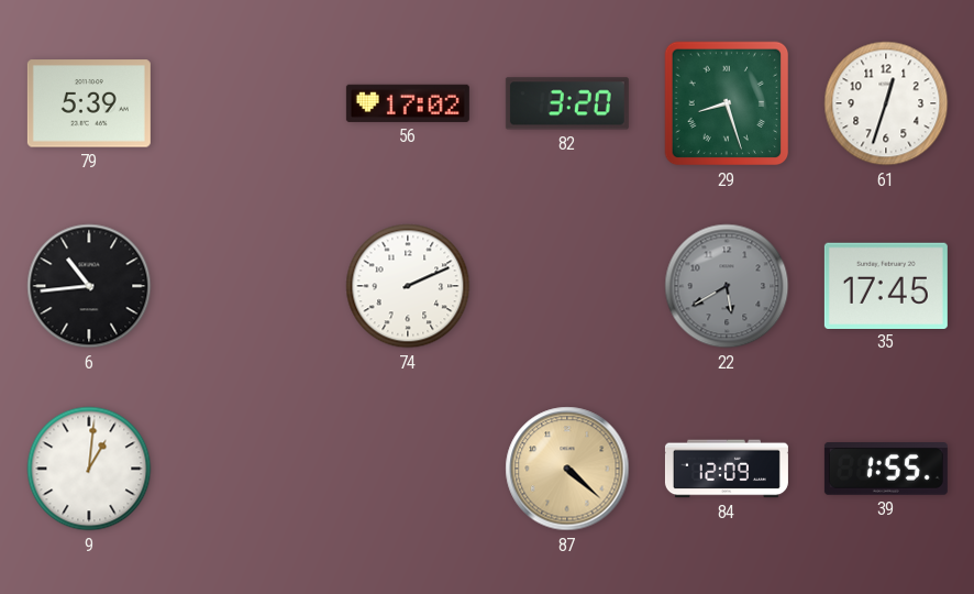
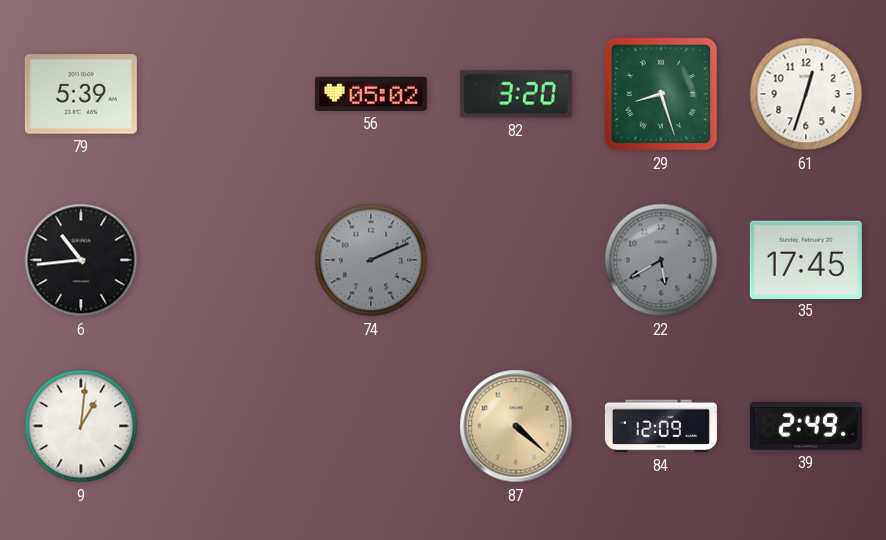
56: 17:02 -> 05:02 (371, 94)
74 dial: white -> grey (371, 260)
39: 1:55 -> 2:49 (806, 427)
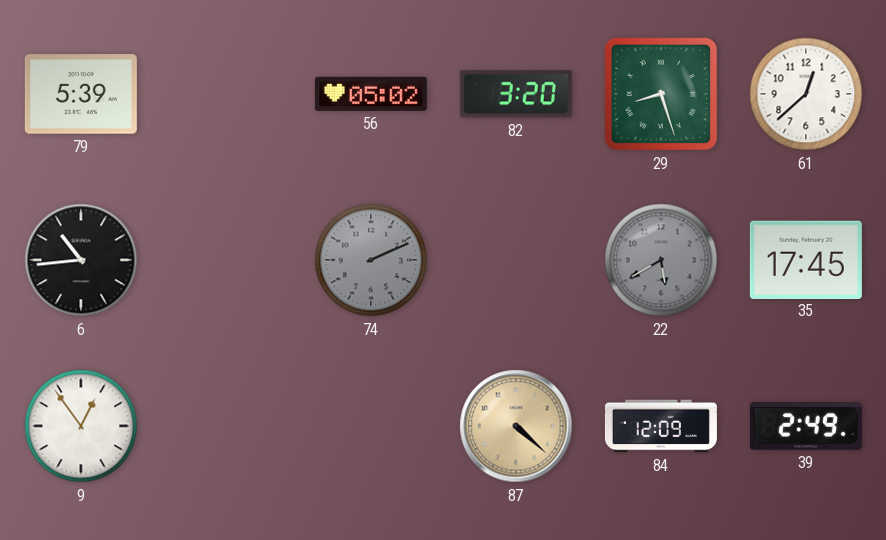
61: 12:33 -> 12:38 (806, 94)
9: 1:01 -> 12:54 (81, 426)
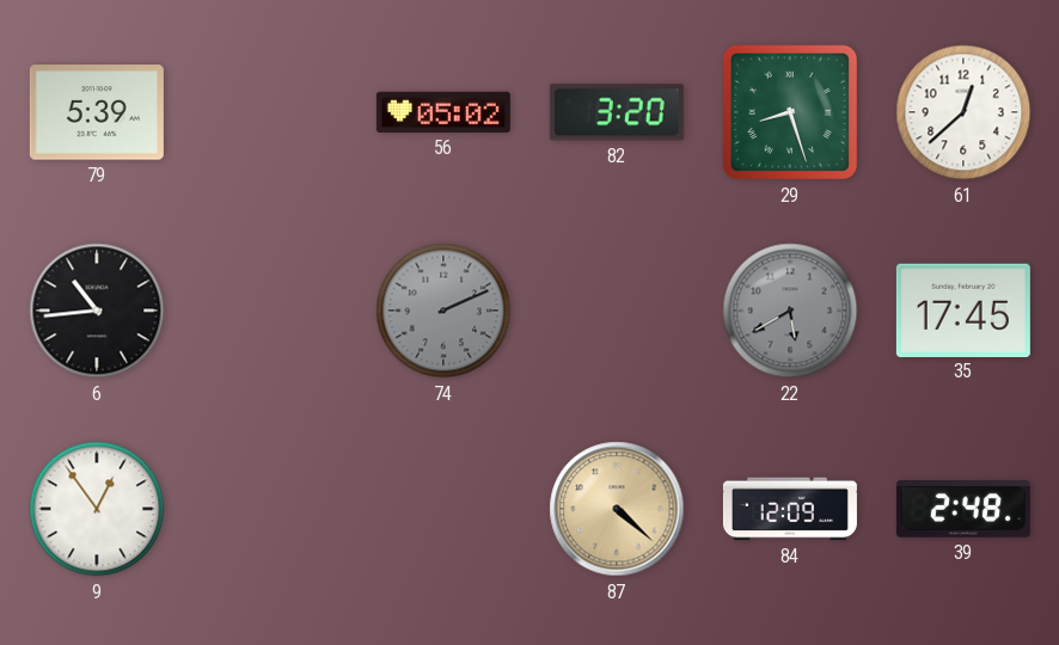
39: 2:49 -> 2:48 (963, 510)
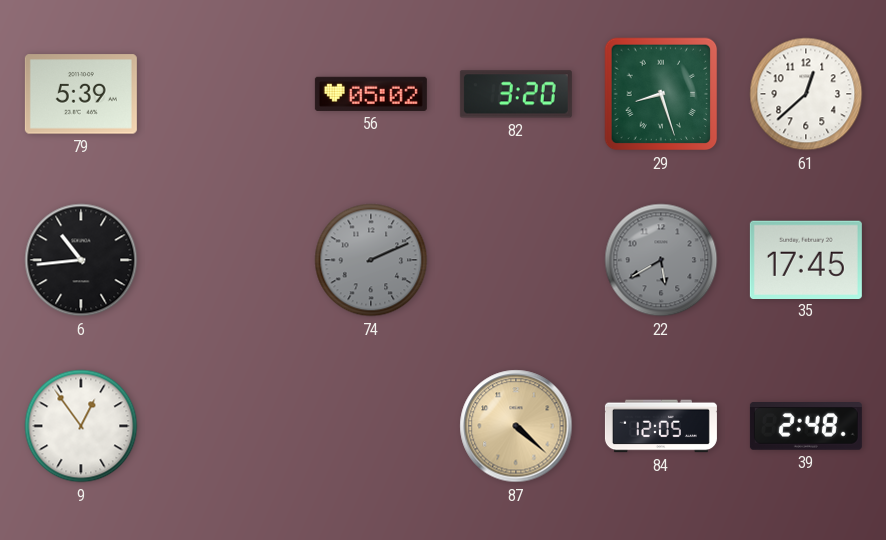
84: 12:09 -> 12:05 (661, 426)
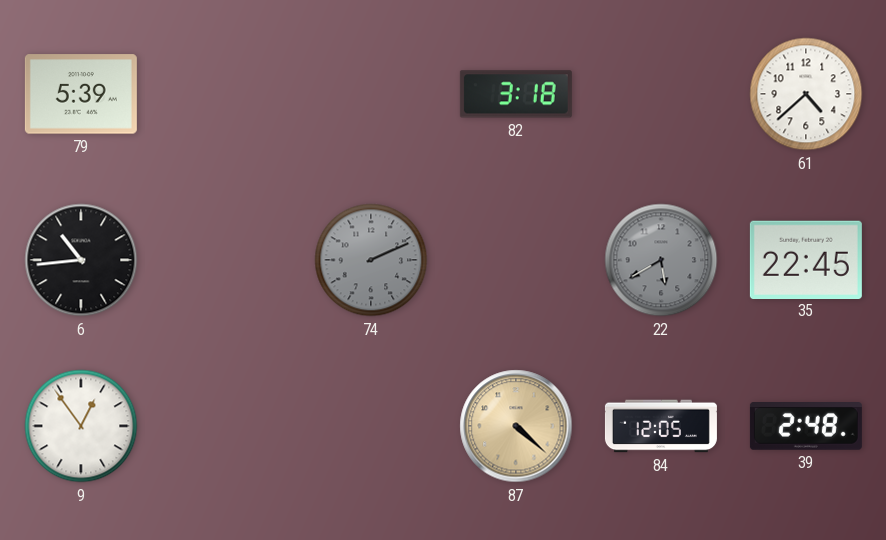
56: 05:02 -> none (371, 94)
82: 3:20 -> 3:18 (516, 94)
29: 8:27 -> none (661, 94)
61: 12:38 -> 4:38 (806, 94)
35: 17:45 -> 22:45 (806, 259)
